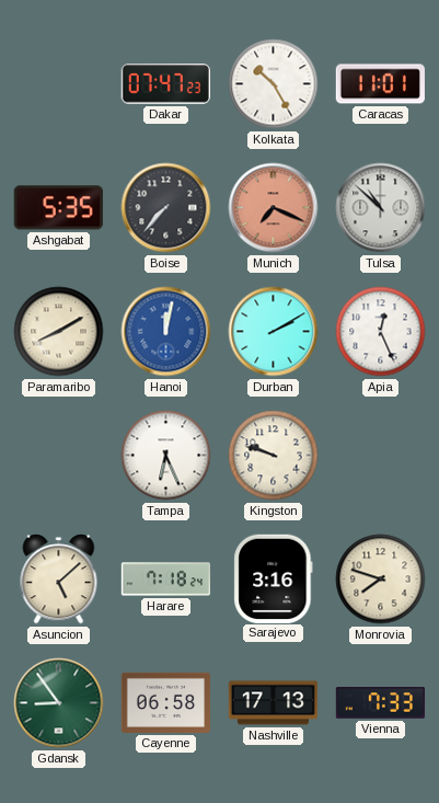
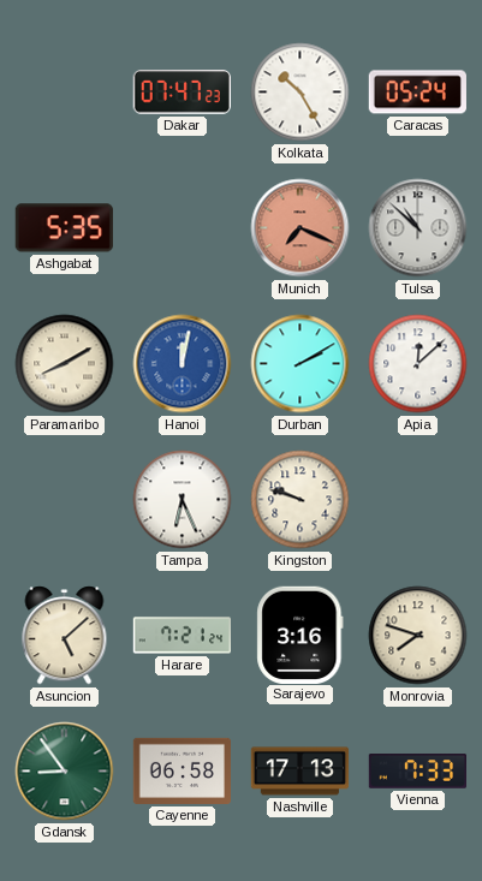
Caracas: 11:01 -> 05:24 (417, 93)
Boise: 7:37 -> none (166, 208)
Apia: 12:26 -> 12:08 (418, 364)
Harare: 7:18 -> 7:21 (182, 636)
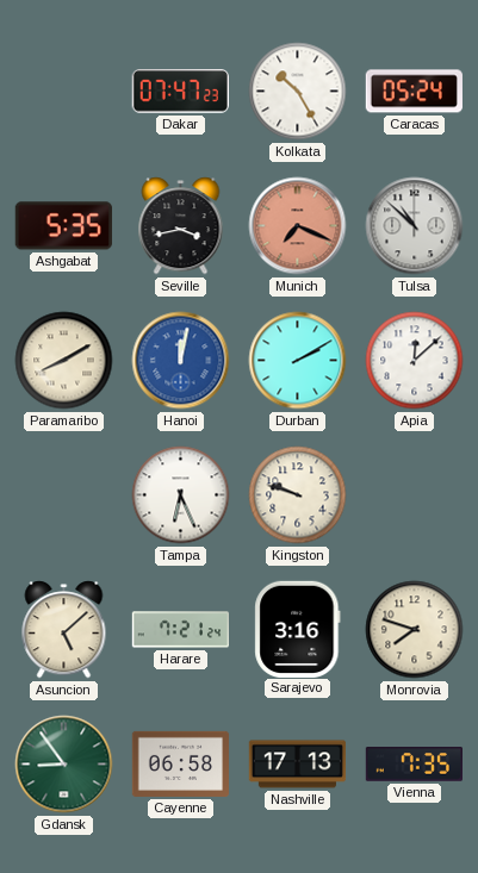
Seville: none -> 3:43 (181, 226)
Vienna: 7:33 -> 7:35 (414, 765)
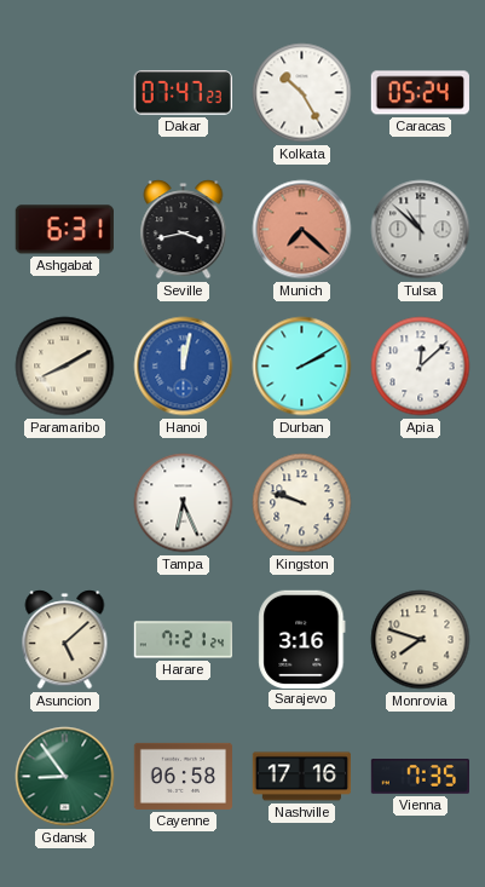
Ashgabat: 5:35 -> 6:31 (64, 230)
Munich: 7:19 -> 7:22 (302, 230)
Nashville: 17:13 -> 17:16 (302, 777)
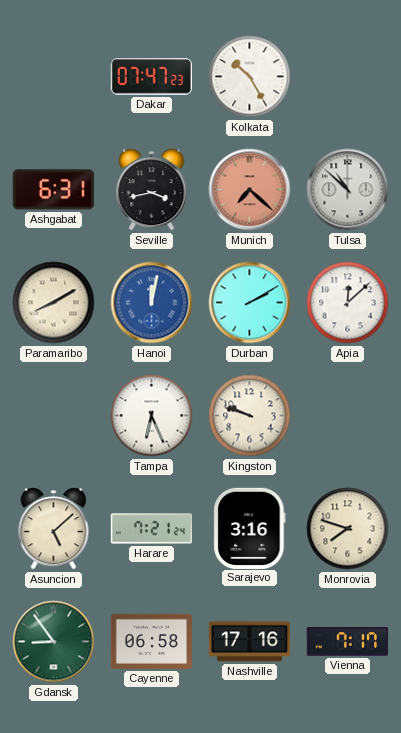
Caracas: 05:24 -> none (420, 93)
Vienna: 7:35 -> 7:17 (347, 642)
